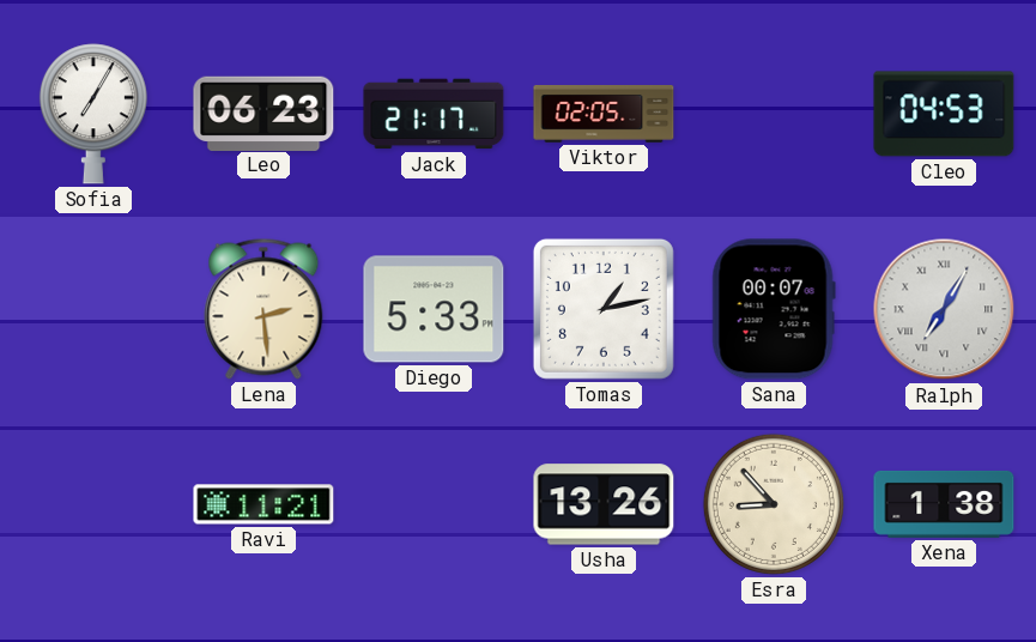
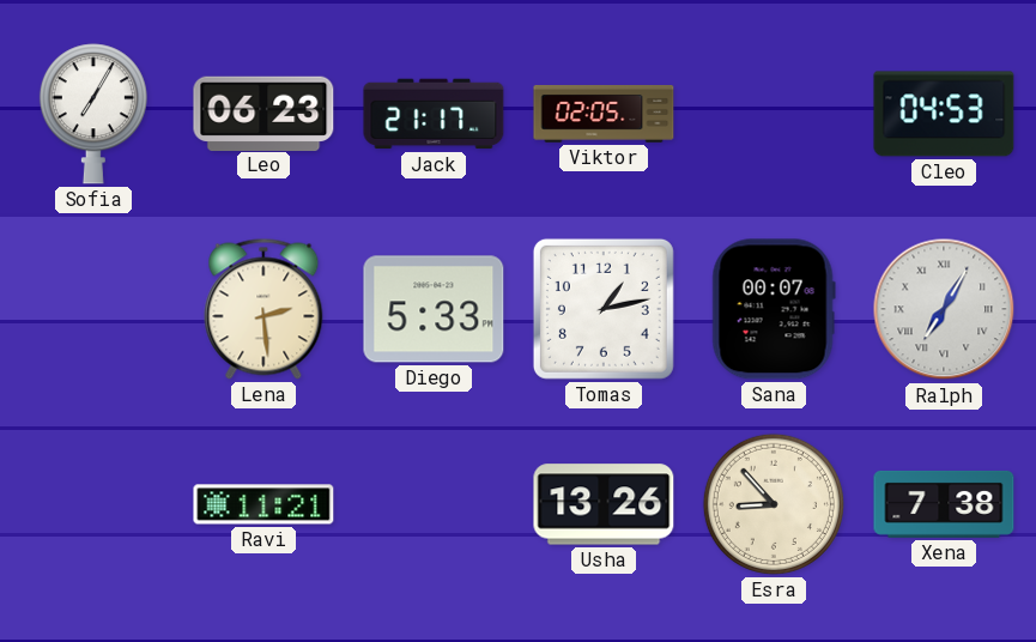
Xena: 1:38 -> 7:38 (944, 504)
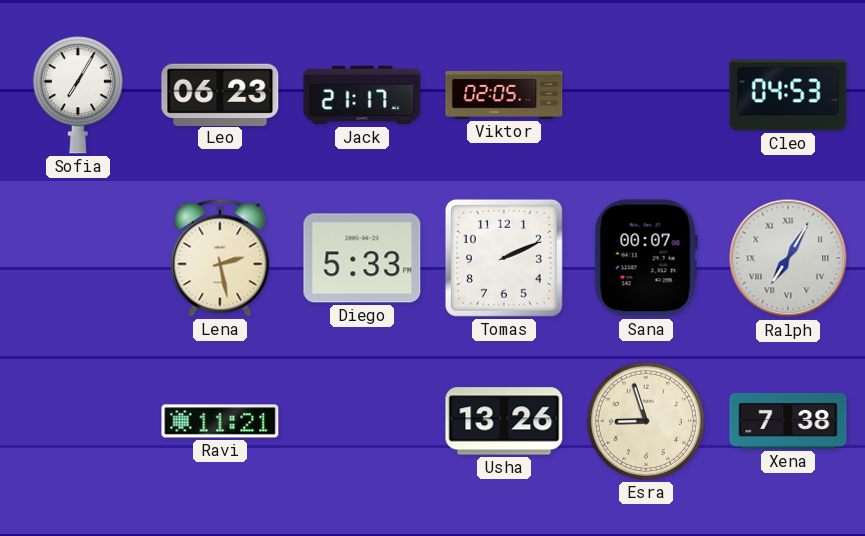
Lena: 2:29 -> 2:28 (220, 258)
Tomas: 1:13 -> 2:11 (504, 258)
Esra: 8:53 -> 8:57 (646, 421)
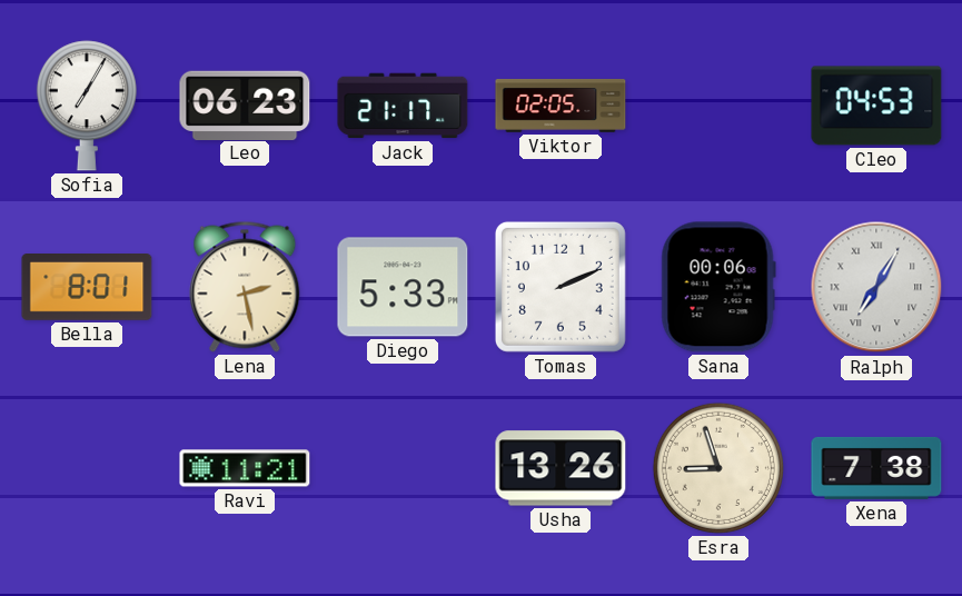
Bella: none -> 8:01 (87, 288)
Sana: 00:07 -> 00:06 (718, 287)
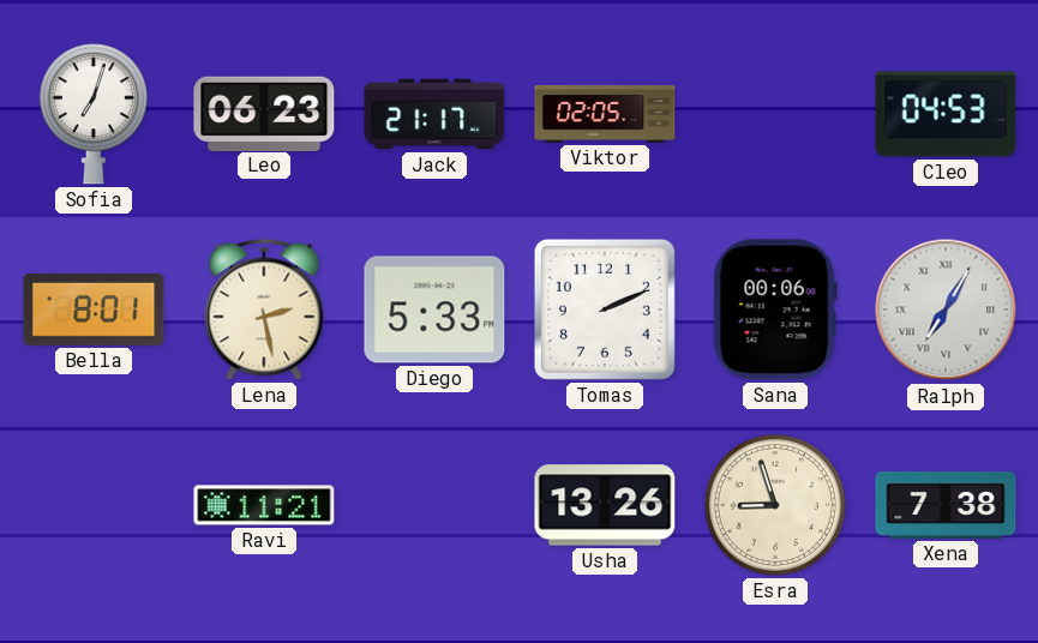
Sofia: 7:05 -> 7:03 (94, 114)
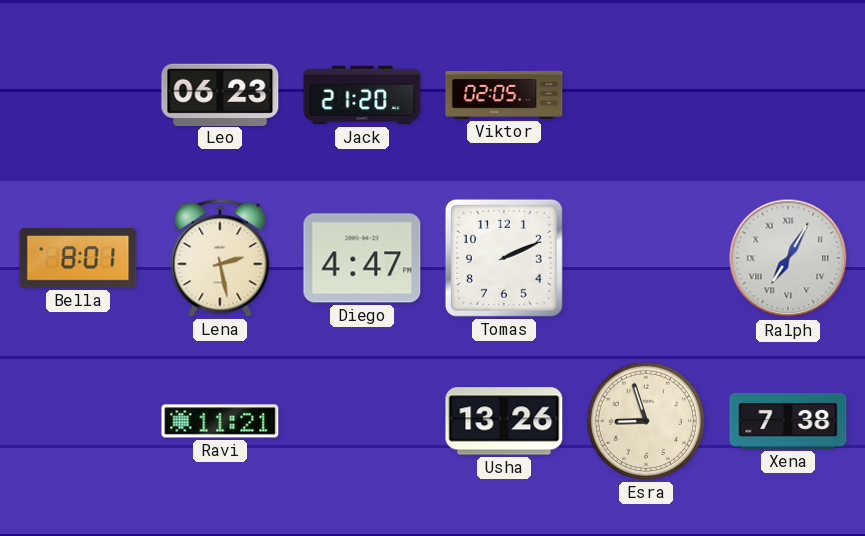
Sofia: 7:03 -> none (94, 114)
Jack: 21:17 -> 21:20 (362, 95)
Cleo: 04:53 -> none (946, 114)
Diego: 5:33 -> 4:47 (362, 258)
Sana: 00:06 -> none (775, 310)
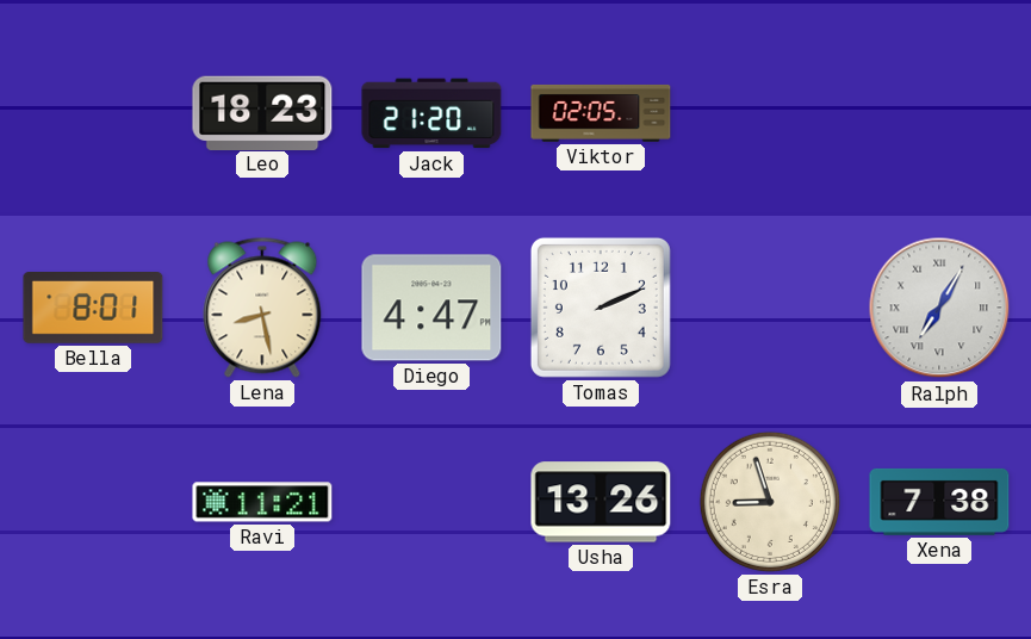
Leo: 06:23 -> 18:23 (262, 112)
Lena: 2:28 -> 8:28 (262, 308)
